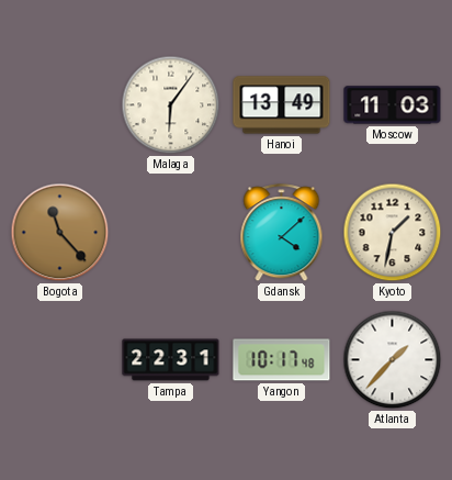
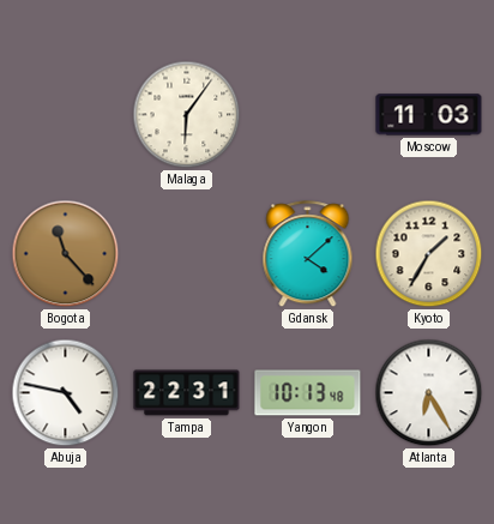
Hanoi: 13:49 -> none (282, 105)
Kyoto: 1:32 -> 1:35 (429, 254)
Abuja: none -> 4:47 (66, 393)
Yangon: 10:17 -> 10:13 (308, 393)
Atlanta: 1:37 -> 6:25 (429, 393)
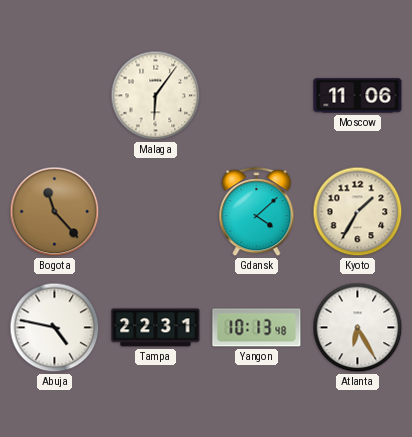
Moscow: 11:03 -> 11:06 (358, 96)
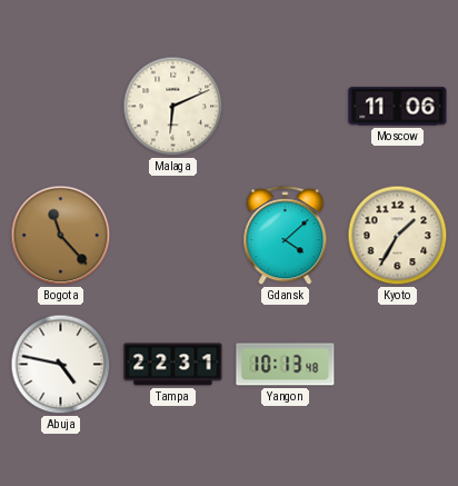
Malaga: 6:06 -> 6:11 (173, 107)
Atlanta: 6:25 -> none (358, 328)
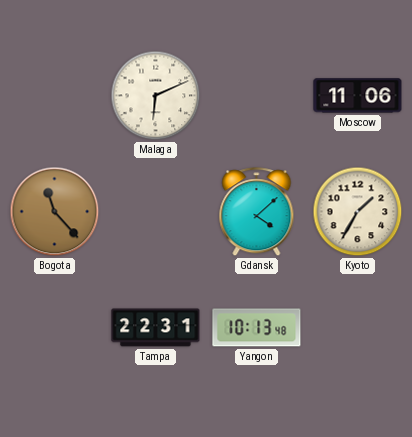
Abuja: 4:47 -> none (61, 365)
